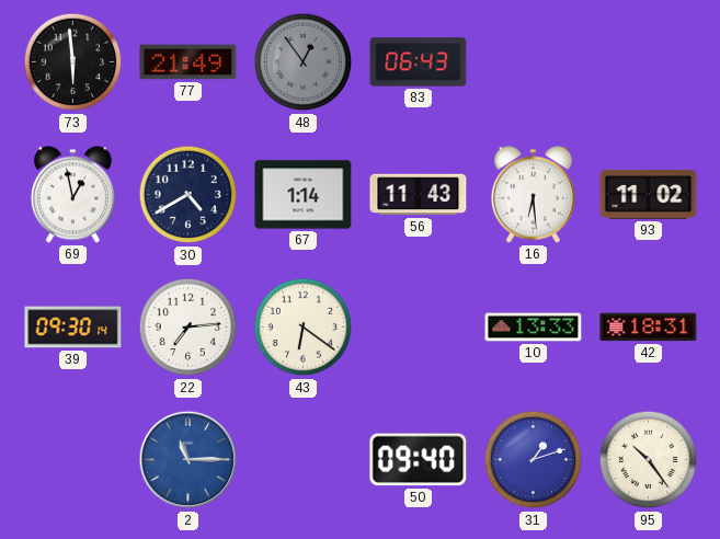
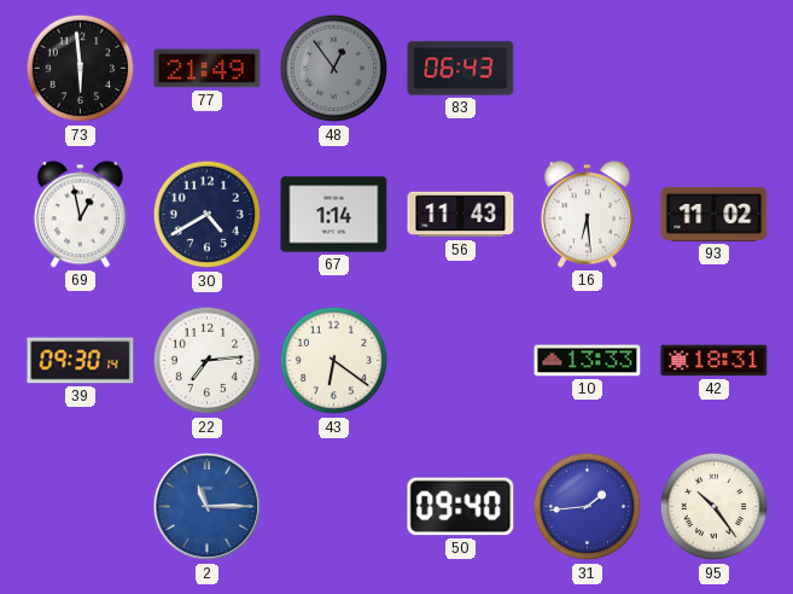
31: 1:12 -> 1:44 (588, 507)
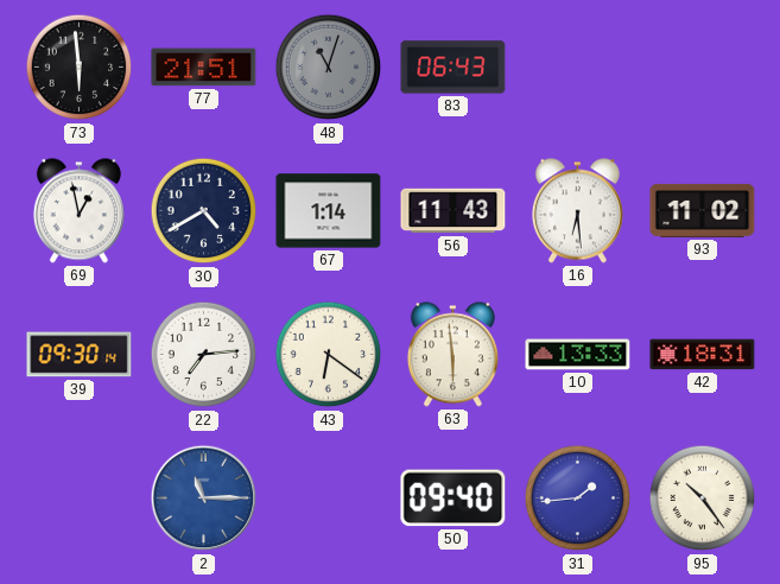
77: 21:49 -> 21:51 (204, 68)
48: 12:54 -> 11:03 (329, 68)
63: none -> 5:59 (452, 355)
